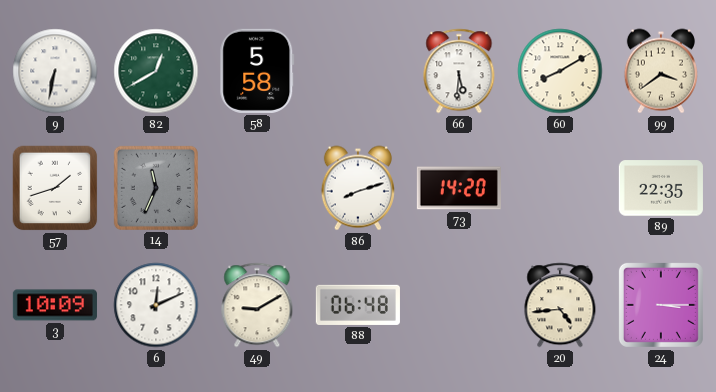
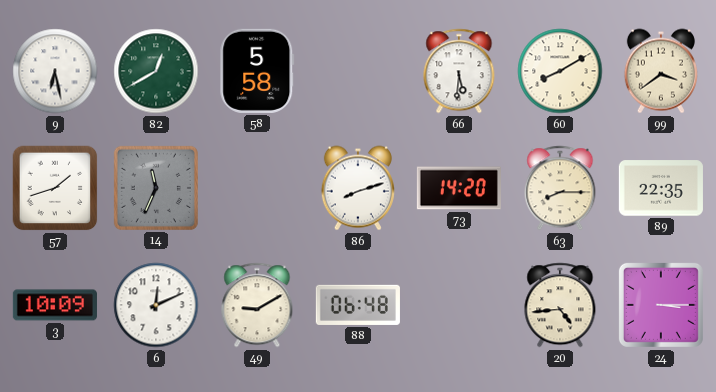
9: 6:32 -> 6:28 (55, 71)
63: none -> 8:15 (560, 188)
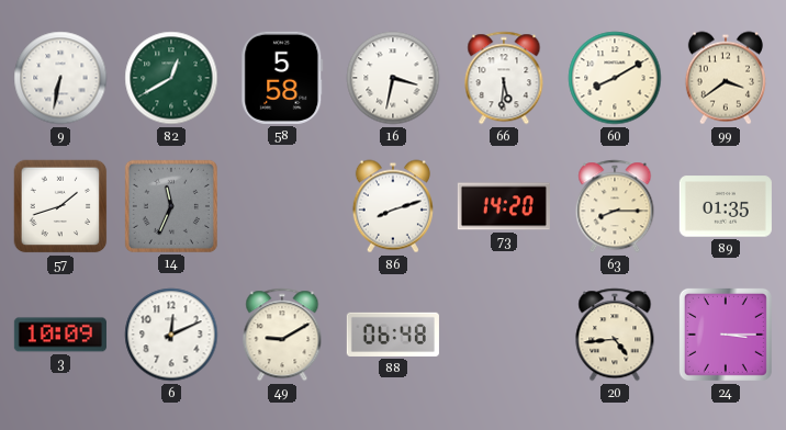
9: 6:28 -> 6:32 (60, 78)
16: none -> 3:32 (393, 78)
89: 22:35 -> 01:35 (726, 206)
